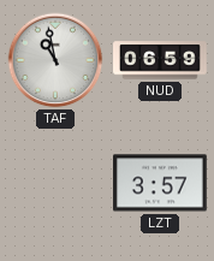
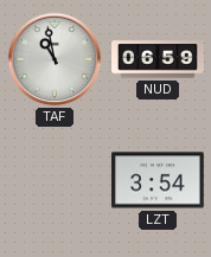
LZT: 3:57 -> 3:54 (159, 180)
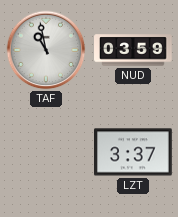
NUD: 06:59 -> 03:59 (133, 50)
LZT: 3:54 -> 3:37 (134, 152)
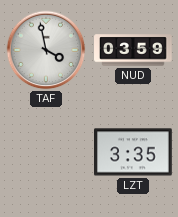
TAF: 10:58 -> 3:58 (46, 50)
LZT: 3:37 -> 3:35 (134, 152)
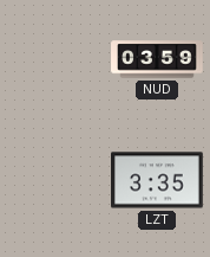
TAF: 3:58 -> none (46, 50)
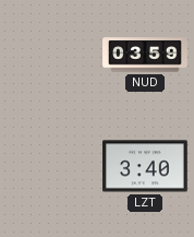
LZT: 3:35 -> 3:40 (146, 166)
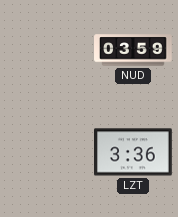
LZT: 3:40 -> 3:36 (134, 152)
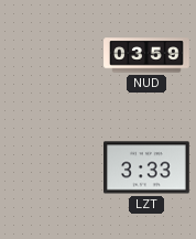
LZT: 3:36 -> 3:33 (148, 167)
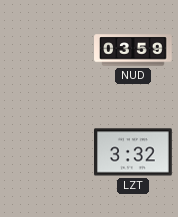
LZT: 3:33 -> 3:32 (134, 152)
